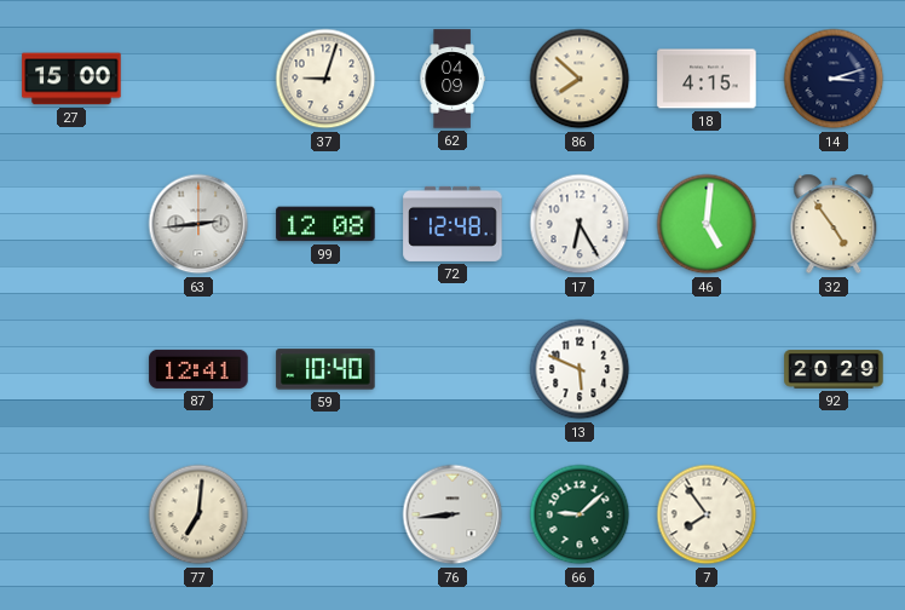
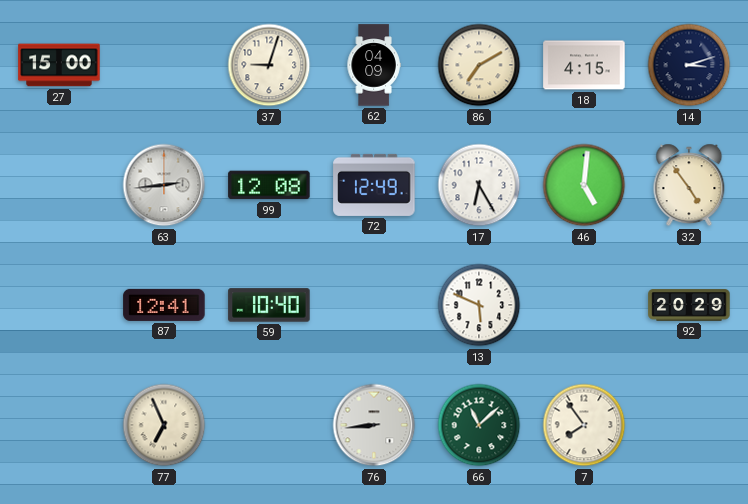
86: 7:52 -> 7:10 (479, 65)
72: 12:48 -> 12:49 (374, 185)
77: 7:01 -> 6:56 (164, 425)
66: 9:08 -> 11:08 (479, 425)
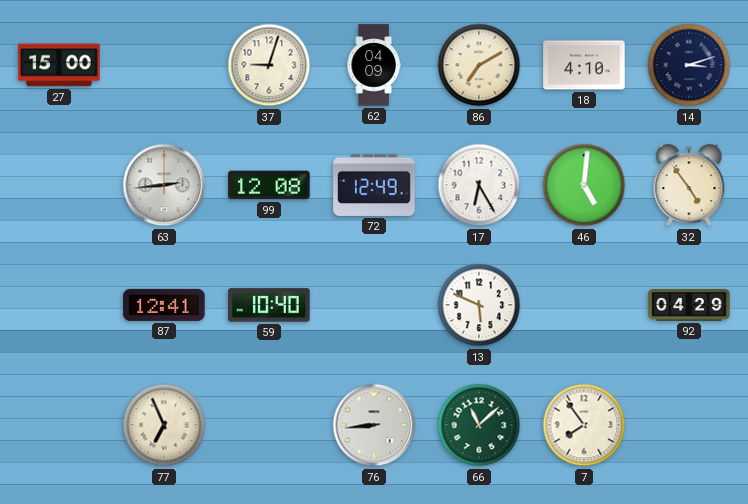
18: 4:15 -> 4:10 (584, 65)
92: 20:29 -> 04:29 (689, 305)
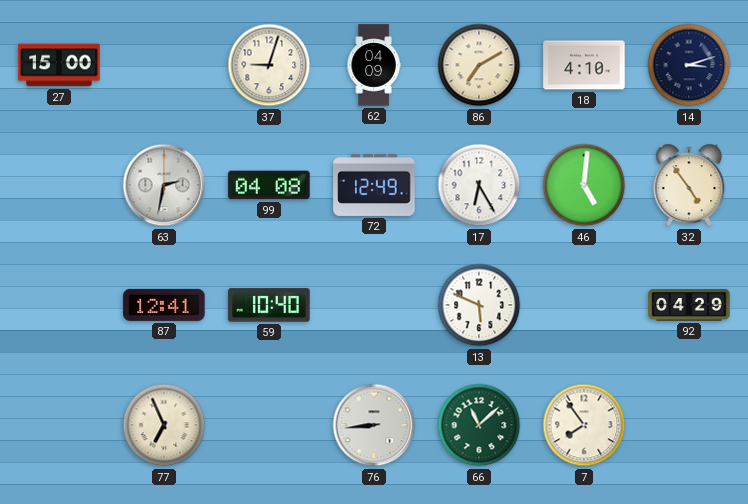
63: 2:44 -> 2:32 (164, 185)
99: 12:08 -> 04:08 (269, 185)
